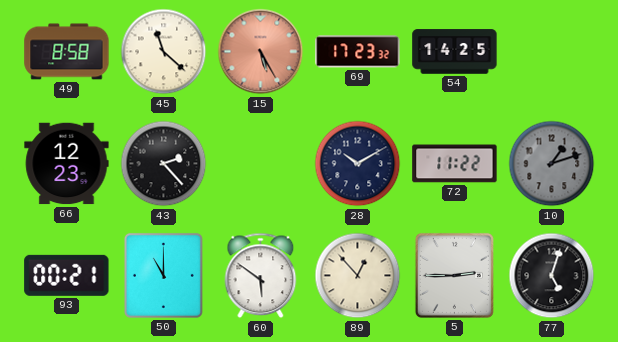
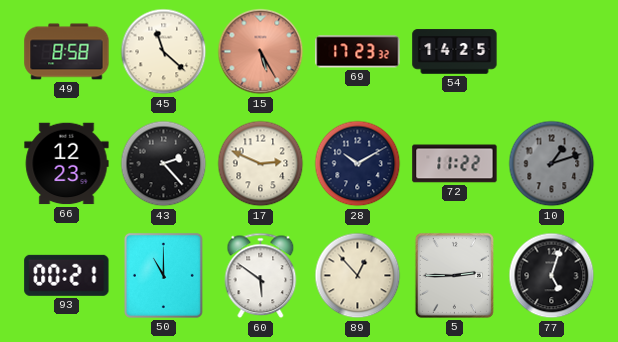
17: none -> 2:49 (261, 164)
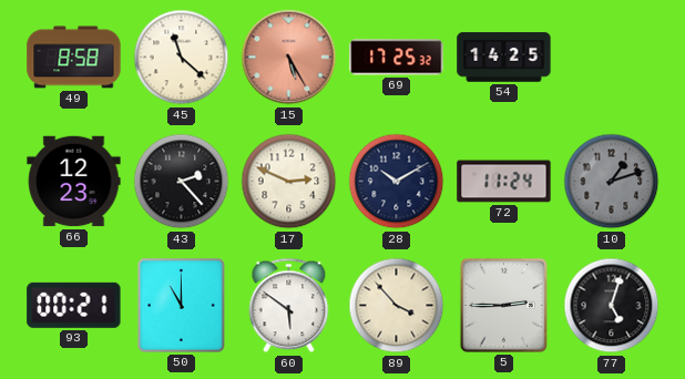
69: 17:23 -> 17:25 (397, 58)
72: 11:22 -> 11:24 (504, 182)
89: 12:53 -> 3:53 (397, 306)
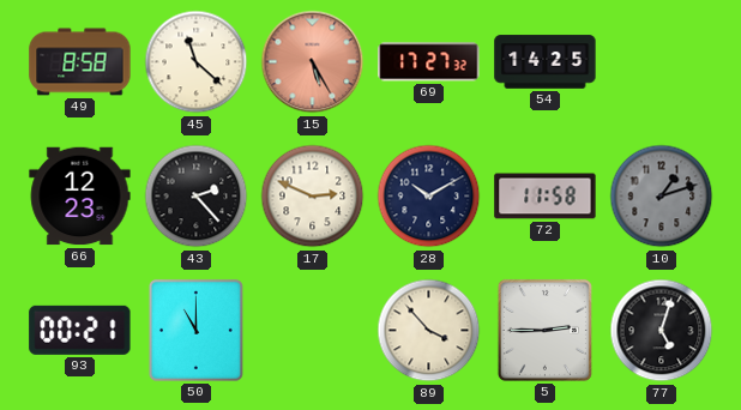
69: 17:25 -> 17:27 (429, 62)
72: 11:24 -> 11:58 (546, 197)
60: 5:51 -> none (289, 306)
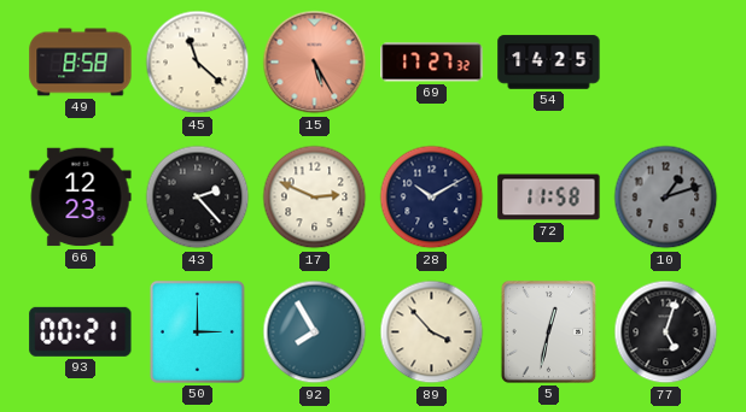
50: 11:00 -> 3:00 (197, 331)
92: none -> 7:55 (315, 332)
5: 2:45 -> 12:32 (548, 331)
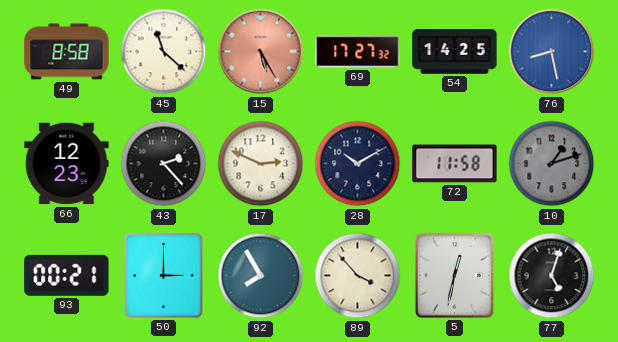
76: none -> 8:28 (552, 52)
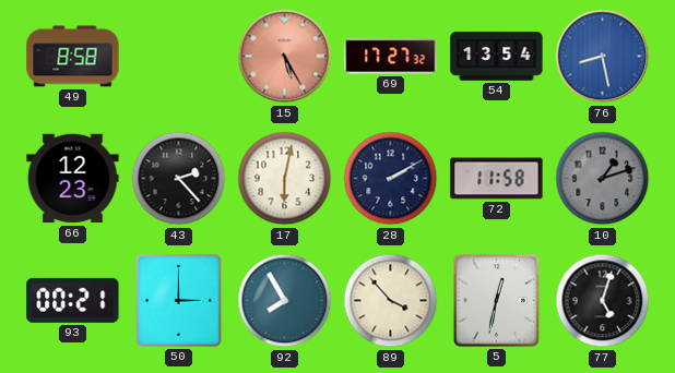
45: 11:22 -> none (164, 52)
54: 14:25 -> 13:54 (497, 57)
17: 2:49 -> 6:02 (285, 179)
28: 10:10 -> 2:10 (391, 179)
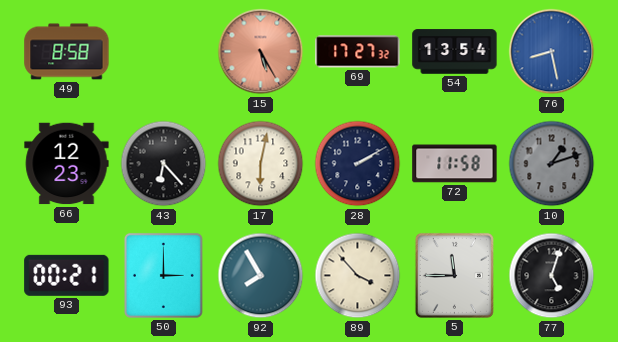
43: 2:23 -> 6:23 (164, 164)
5: 12:32 -> 11:45 (454, 275)
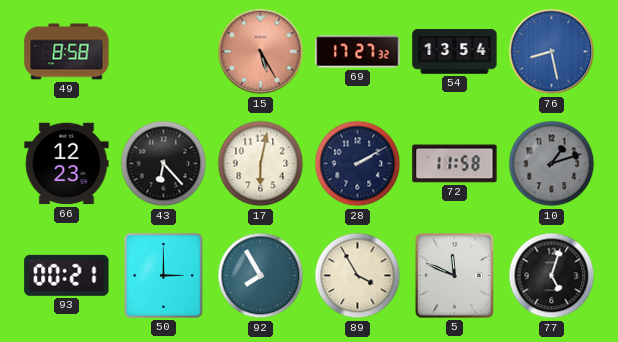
89: 3:53 -> 3:55 (358, 276)
5: 11:45 -> 11:49 (454, 275)
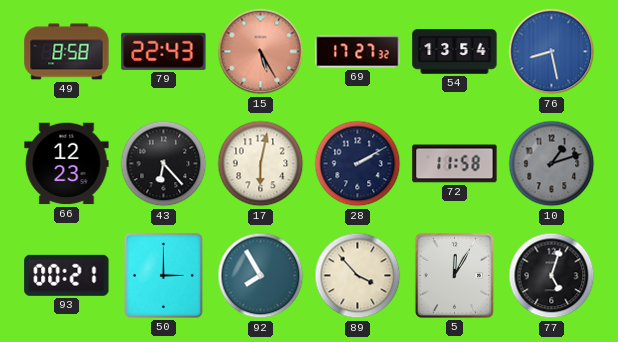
79: none -> 22:43 (164, 51)
89: 3:55 -> 3:53 (358, 276)
5: 11:49 -> 12:05 (454, 275)
